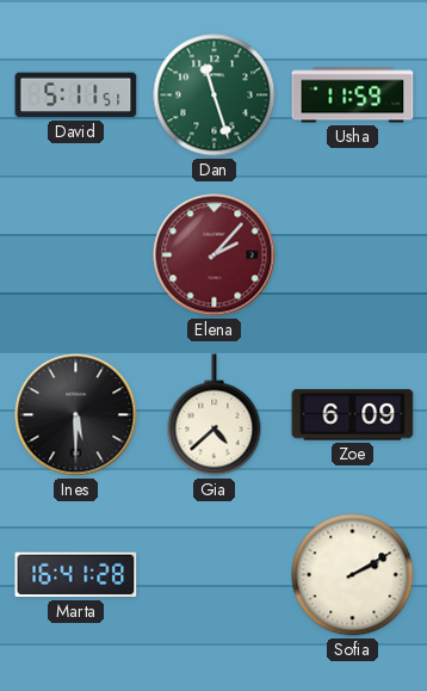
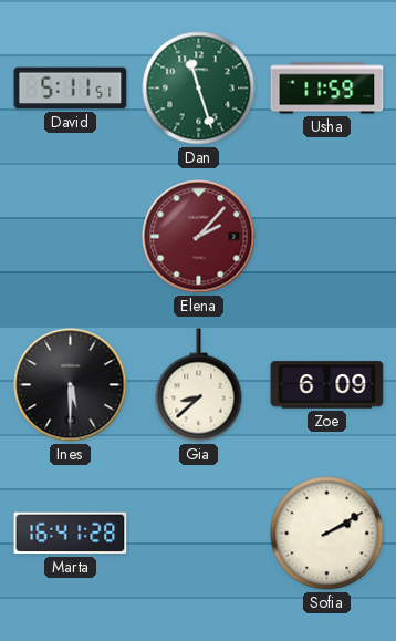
Gia: 4:38 -> 8:38 (199, 385)
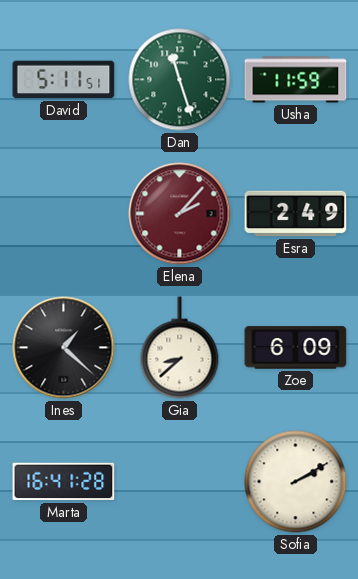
Esra: none -> 2:49 (296, 214)
Ines: 5:30 -> 1:22 (64, 348)
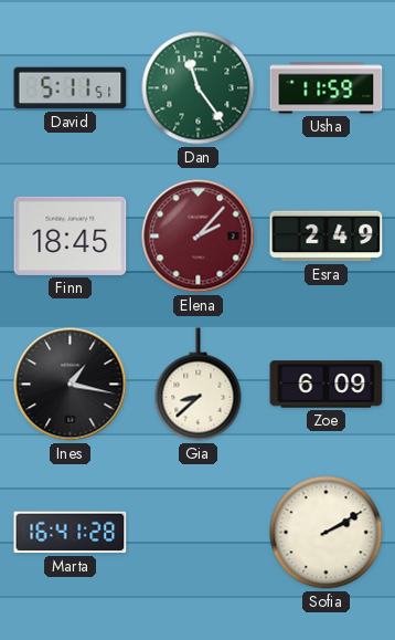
Dan: 11:27 -> 11:24 (199, 88)
Finn: none -> 18:45 (71, 235)
Ines: 1:22 -> 1:17 (71, 385)
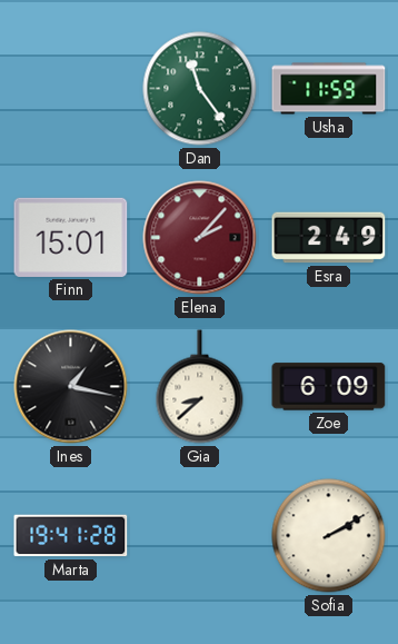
David: 5:11 -> none (71, 88)
Finn: 18:45 -> 15:01 (71, 237)
Marta: 16:41 -> 19:41 (71, 536)
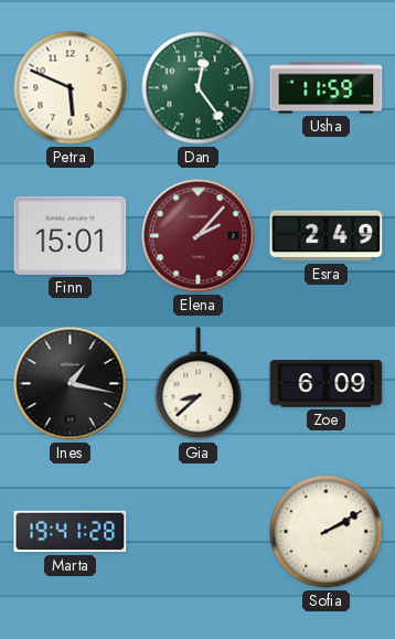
Petra: none -> 5:49 (71, 88)
Dan: 11:24 -> 12:24 (199, 88)
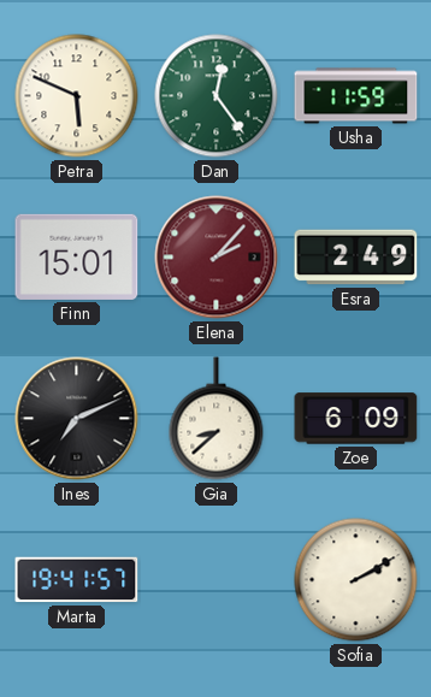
Ines: 1:17 -> 7:11 (77, 419)
Marta: 19:41:28 -> 19:41:57 (77, 580)
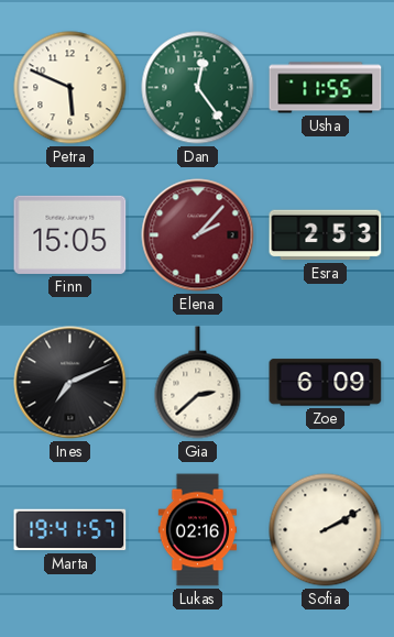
Usha: 11:59 -> 11:55 (326, 88)
Finn: 15:01 -> 15:05 (70, 234)
Esra: 2:49 -> 2:53 (326, 235)
Gia: 8:38 -> 2:38 (198, 383)
Lukas: none -> 02:16 (197, 530)
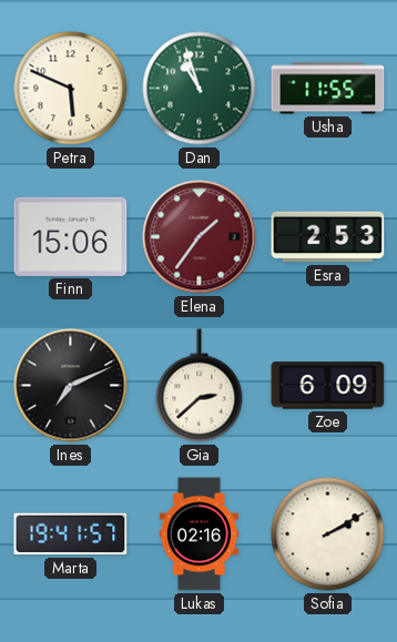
Dan: 12:24 -> 10:57 (200, 89)
Finn: 15:05 -> 15:06 (71, 236)
Elena: 2:07 -> 1:36 (200, 237)
